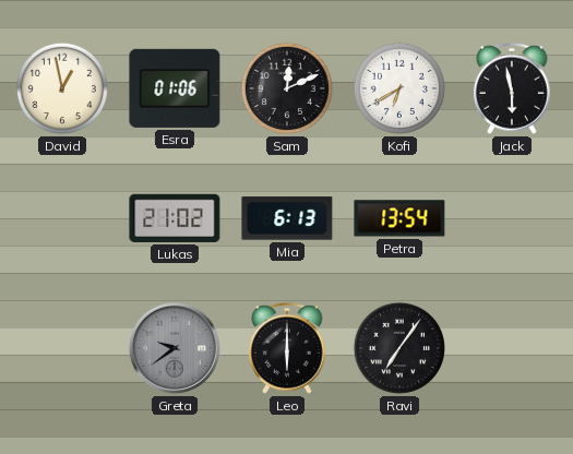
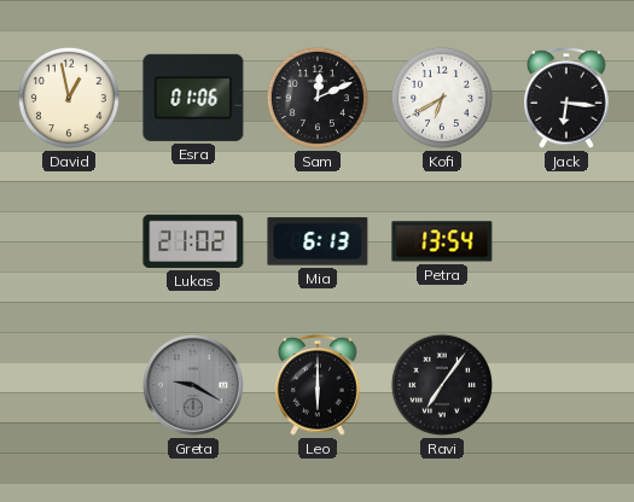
Jack: 5:58 -> 6:16 (566, 98)
Greta: 9:39 -> 9:20 (193, 385)
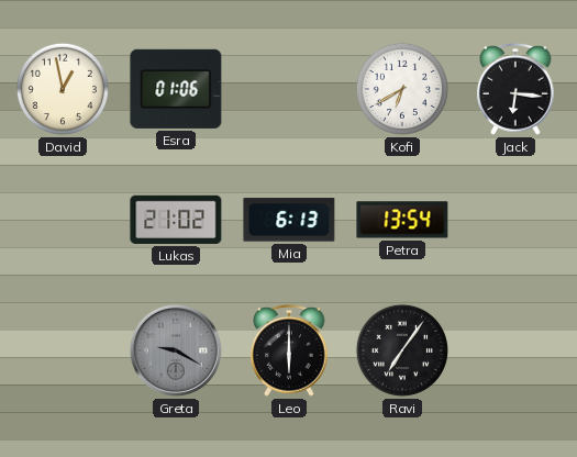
Sam: 12:11 -> none (318, 98)
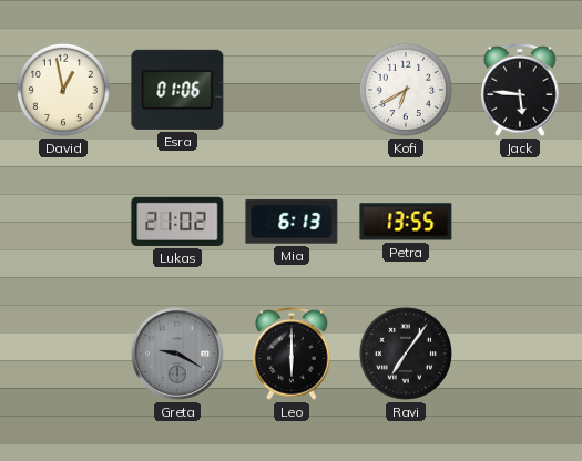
Jack: 6:16 -> 5:46 (520, 90)
Petra: 13:54 -> 13:55 (406, 222)
